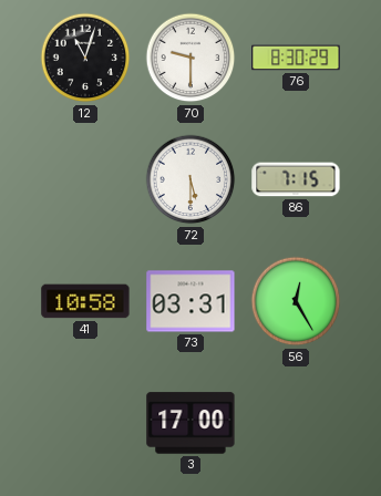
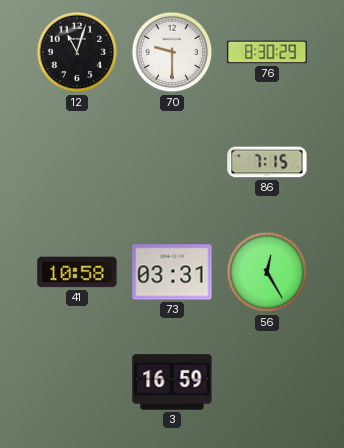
72: 5:30 -> none (190, 179)
3: 17:00 -> 16:59 (172, 382)
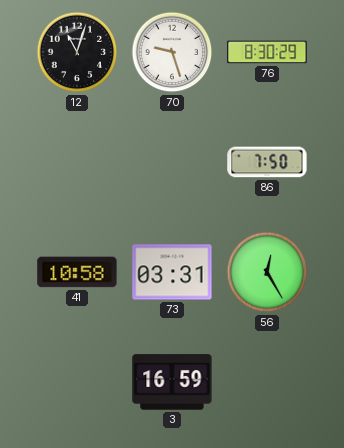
70: 9:30 -> 9:27 (172, 52)
86: 7:15 -> 7:50 (267, 162)
